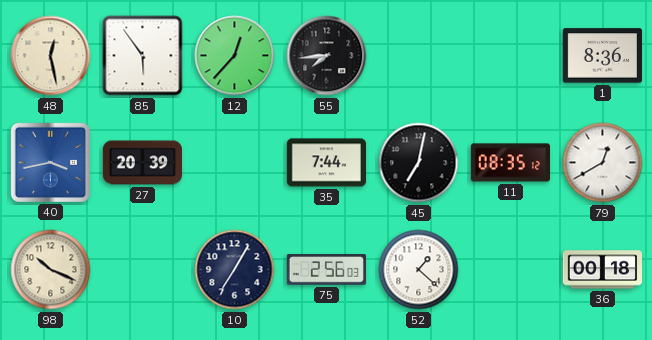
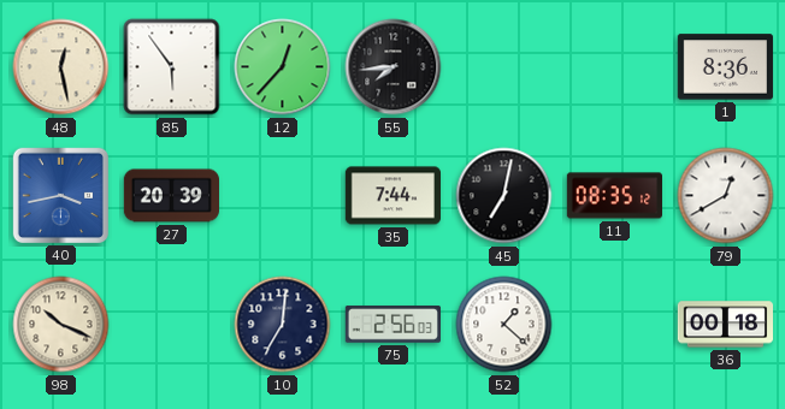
10: 7:05 -> 7:01 (283, 325)
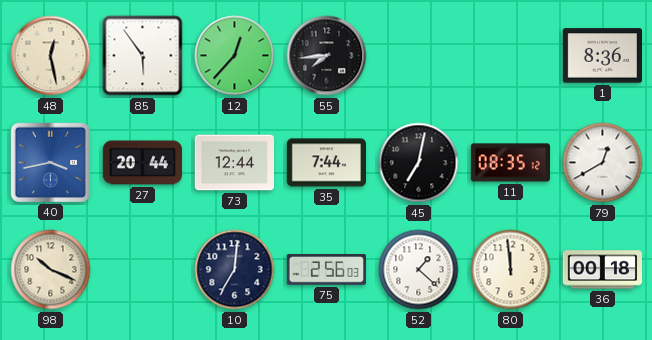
27: 20:39 -> 20:44 (142, 163)
73: none -> 12:44 (234, 163)
80: none -> 11:59 (511, 270)
